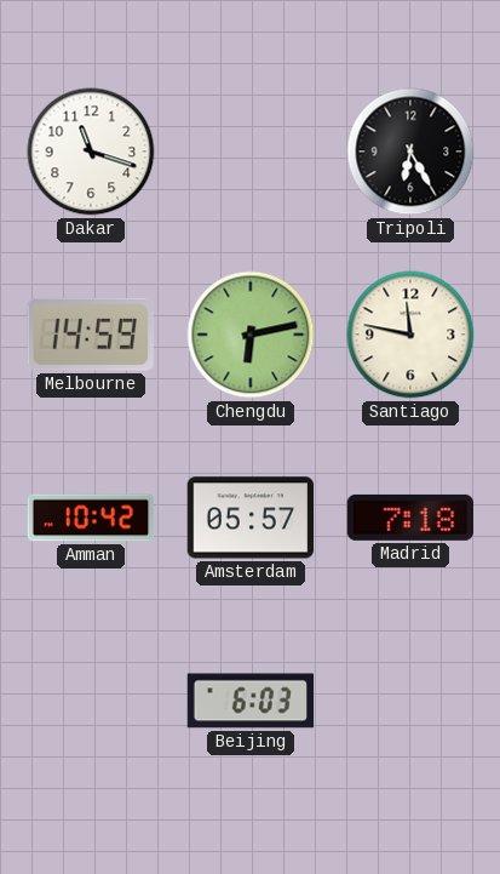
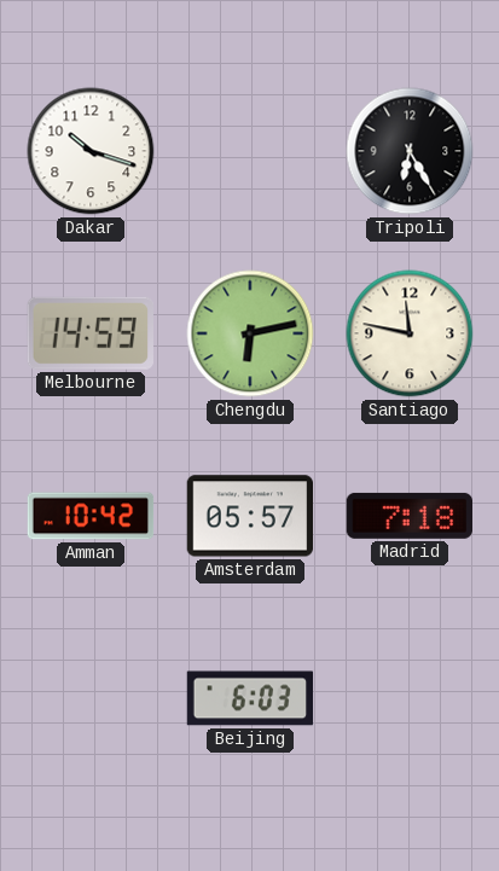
Dakar: 11:18 -> 10:18 (91, 151)
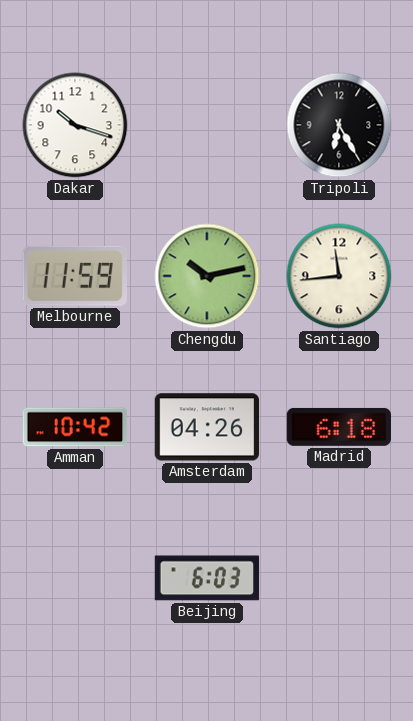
Melbourne: 14:59 -> 11:59 (75, 276)
Chengdu: 6:13 -> 10:13 (207, 276)
Santiago: 11:47 -> 11:44 (339, 276)
Amsterdam: 05:57 -> 04:26 (207, 427)
Madrid: 7:18 -> 6:18 (339, 427)
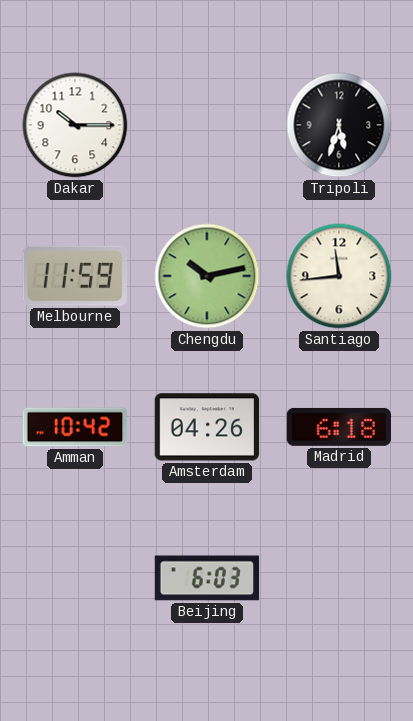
Dakar: 10:18 -> 10:15 (75, 125)
Tripoli: 6:25 -> 5:33 (339, 125)
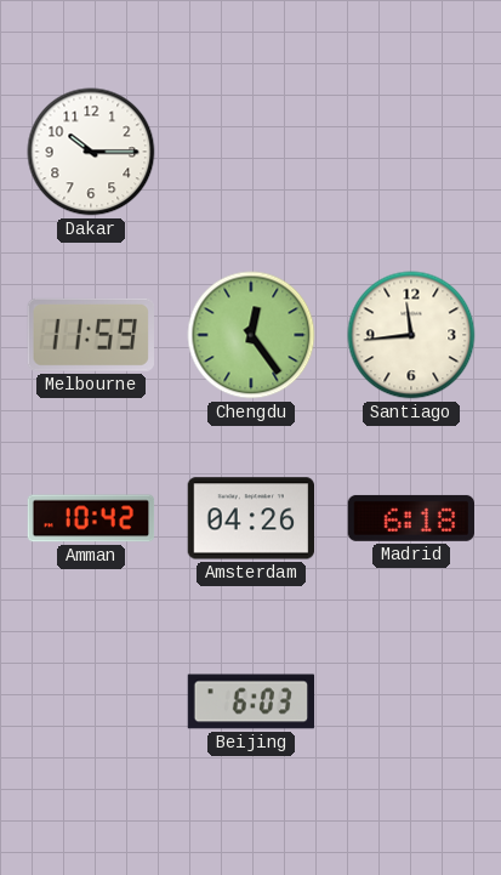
Tripoli: 5:33 -> none (339, 125)
Chengdu: 10:13 -> 12:24 (251, 335)
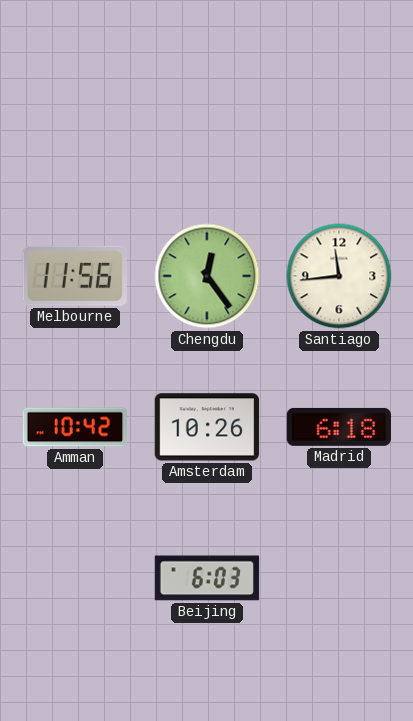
Dakar: 10:15 -> none (91, 152)
Melbourne: 11:59 -> 11:56 (75, 276)
Amsterdam: 04:26 -> 10:26 (207, 427)
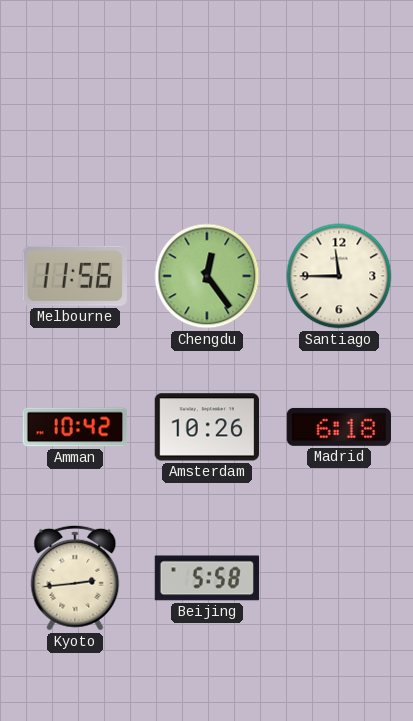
Santiago: 11:44 -> 11:45 (339, 276)
Kyoto: none -> 2:44 (75, 578)
Beijing: 6:03 -> 5:58 (207, 578)
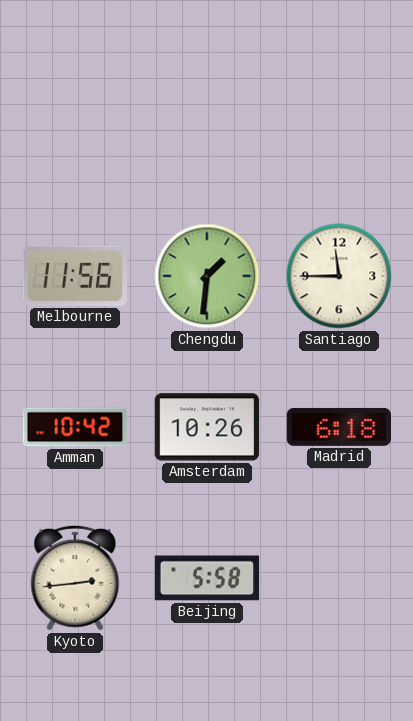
Chengdu: 12:24 -> 1:31 (207, 276)
